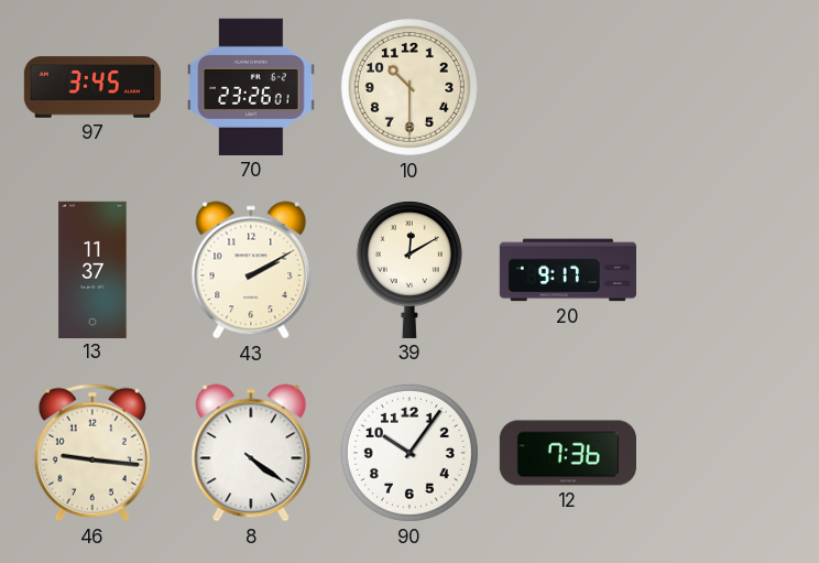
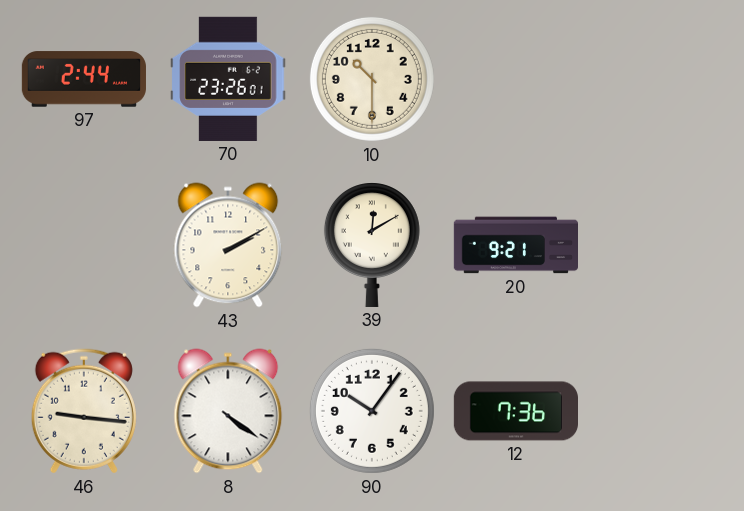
97: 3:45 -> 2:44 (84, 79)
13: 11:37 -> none (92, 269)
20: 9:17 -> 9:21 (515, 245)
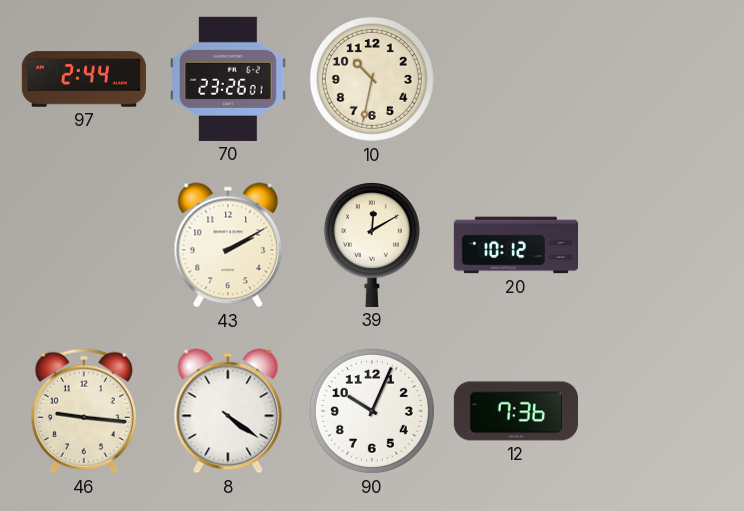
10: 10:30 -> 10:32 (372, 79)
20: 9:21 -> 10:12 (515, 245)
90: 10:06 -> 10:04 (372, 411)
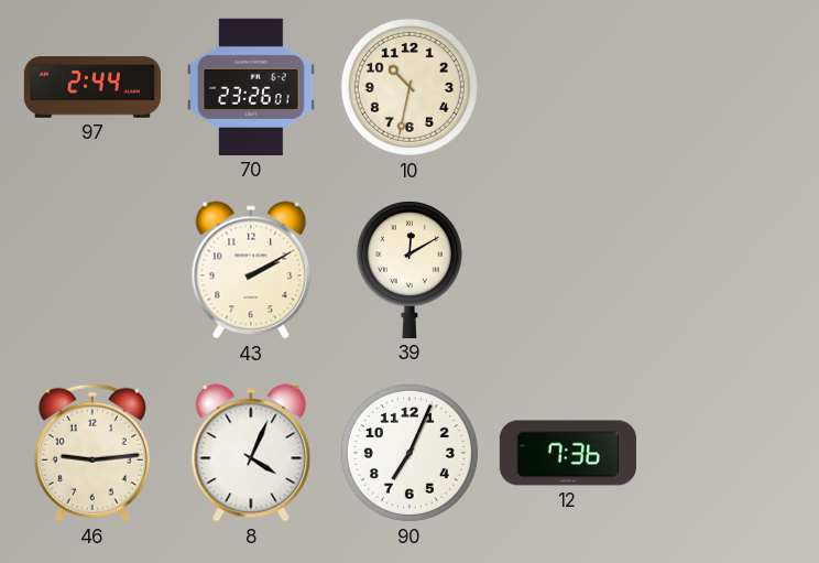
20: 10:12 -> none (515, 245)
46: 9:16 -> 9:14 (92, 453)
8: 4:21 -> 4:04 (251, 453)
90: 10:04 -> 7:04 (409, 453)
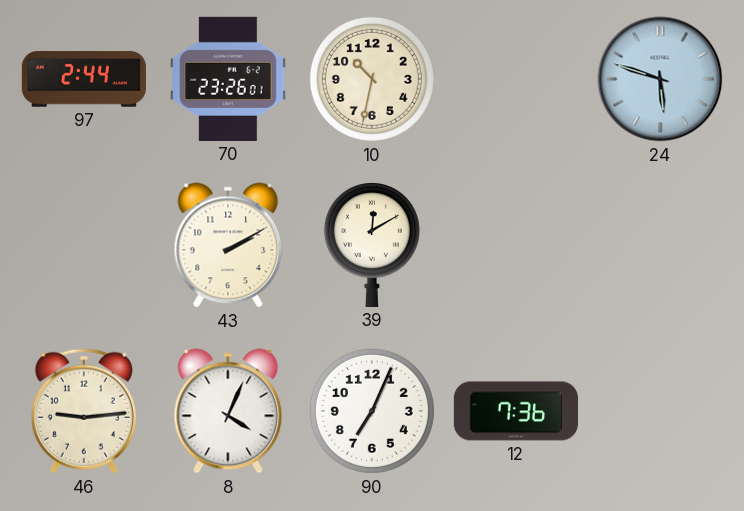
24: none -> 5:48 (660, 79)
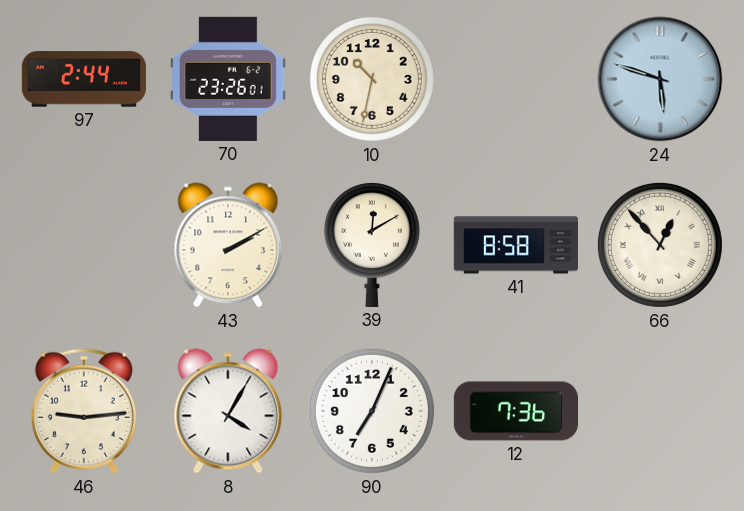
41: none -> 8:58 (516, 245)
66: none -> 12:53 (660, 245)
8: 4:04 -> 4:05 (228, 411)
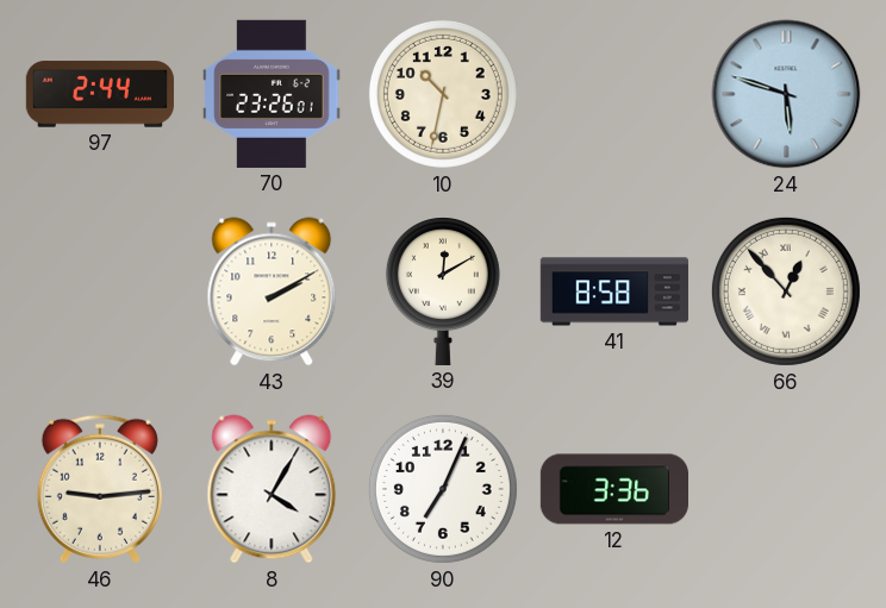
12: 7:36 -> 3:36 (613, 489)
